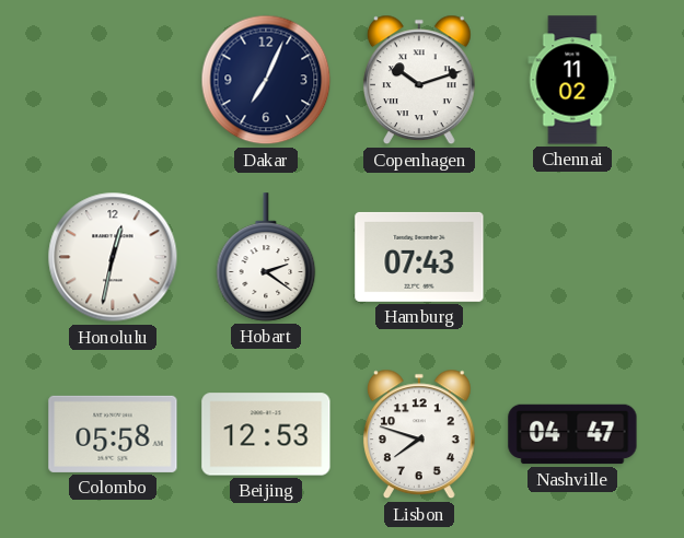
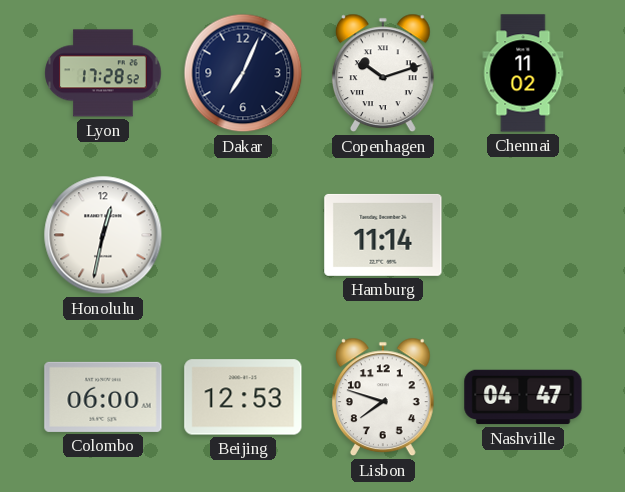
Lyon: none -> 17:28 (103, 73)
Hobart: 2:21 -> none (266, 257)
Hamburg: 07:43 -> 11:14 (383, 235)
Colombo: 05:58 -> 06:00 (103, 397)
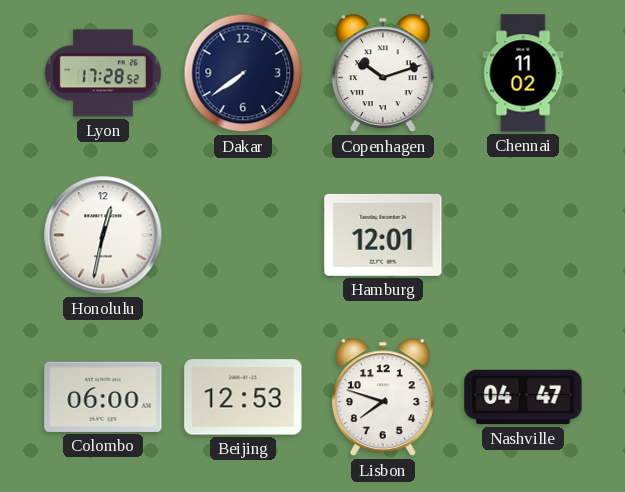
Dakar: 7:04 -> 7:39 (243, 73)
Hamburg: 11:14 -> 12:01 (383, 235)
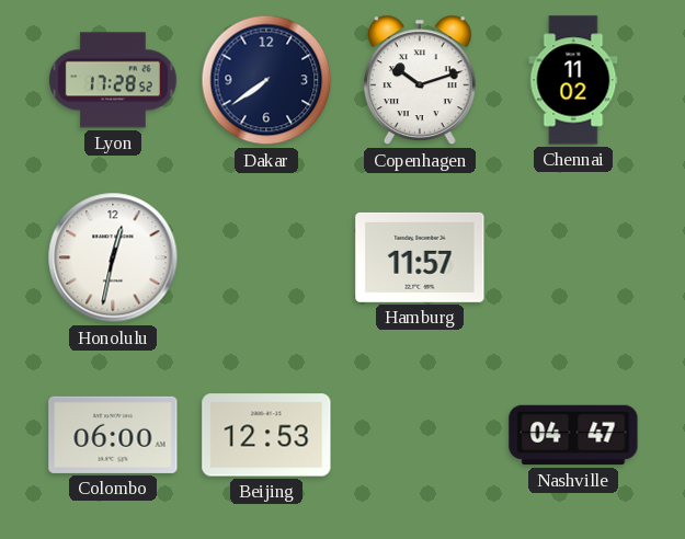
Hamburg: 12:01 -> 11:57 (420, 257)
Lisbon: 7:48 -> none (383, 397)
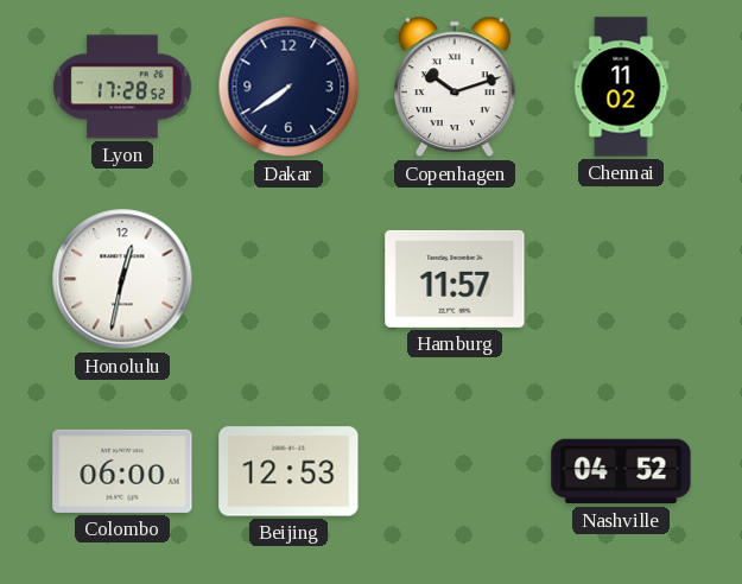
Nashville: 04:47 -> 04:52 (621, 471)
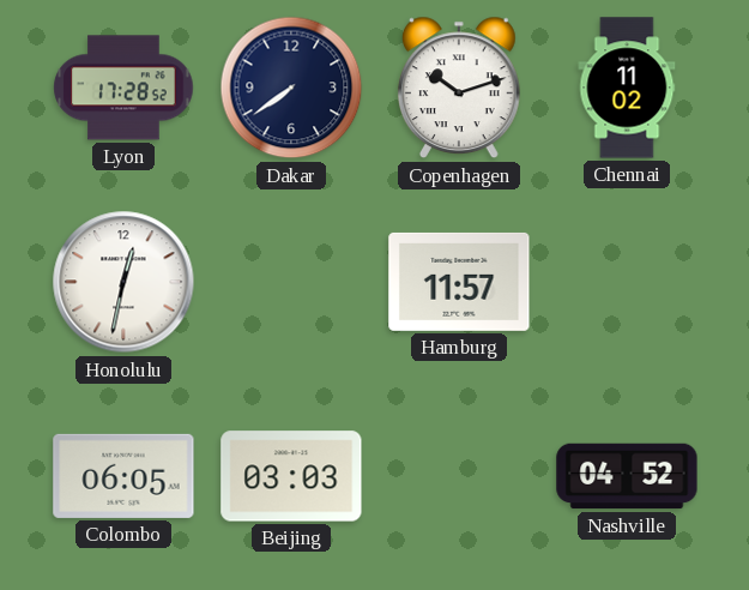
Colombo: 06:00 -> 06:05 (123, 476)
Beijing: 12:53 -> 03:03 (291, 476)
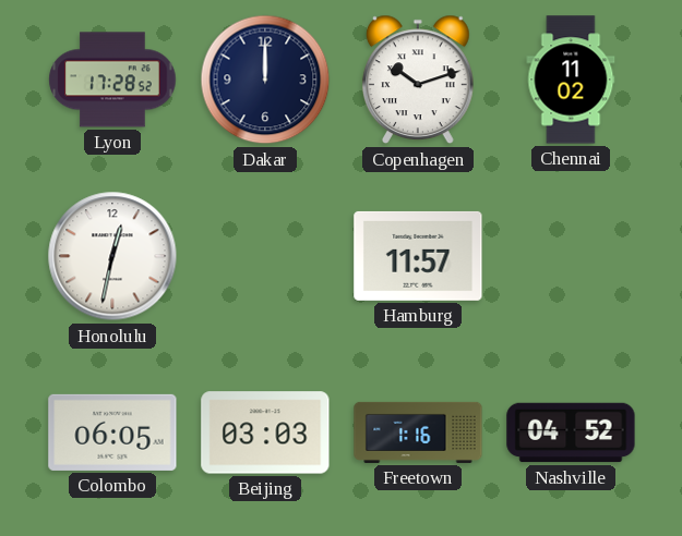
Dakar: 7:39 -> 12:00 (265, 80)
Freetown: none -> 1:16 (418, 433)
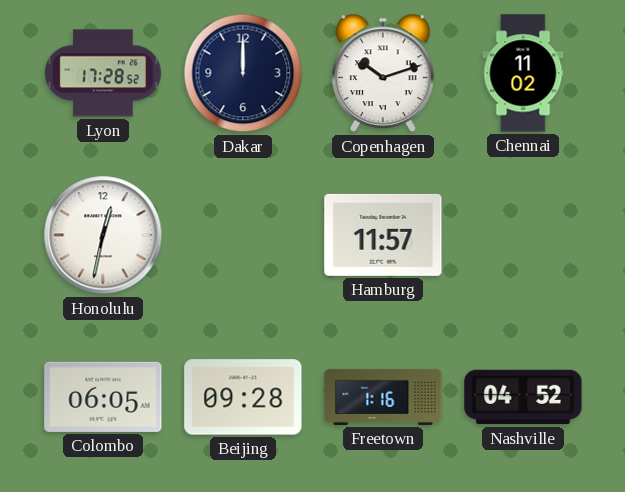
Beijing: 03:03 -> 09:28 (243, 397)
